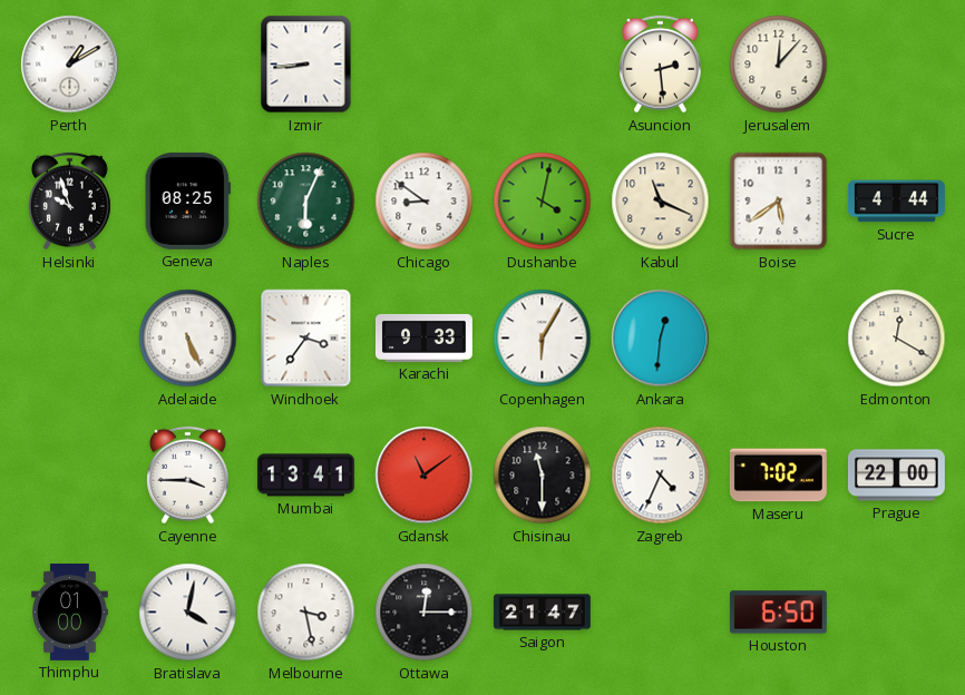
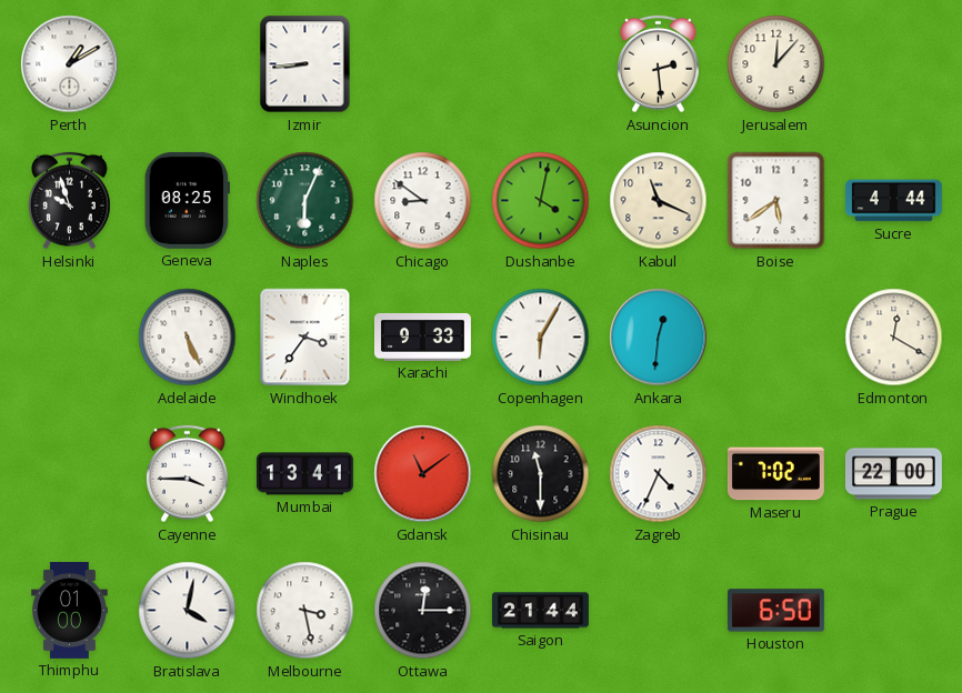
Saigon: 21:47 -> 21:44 (540, 611)
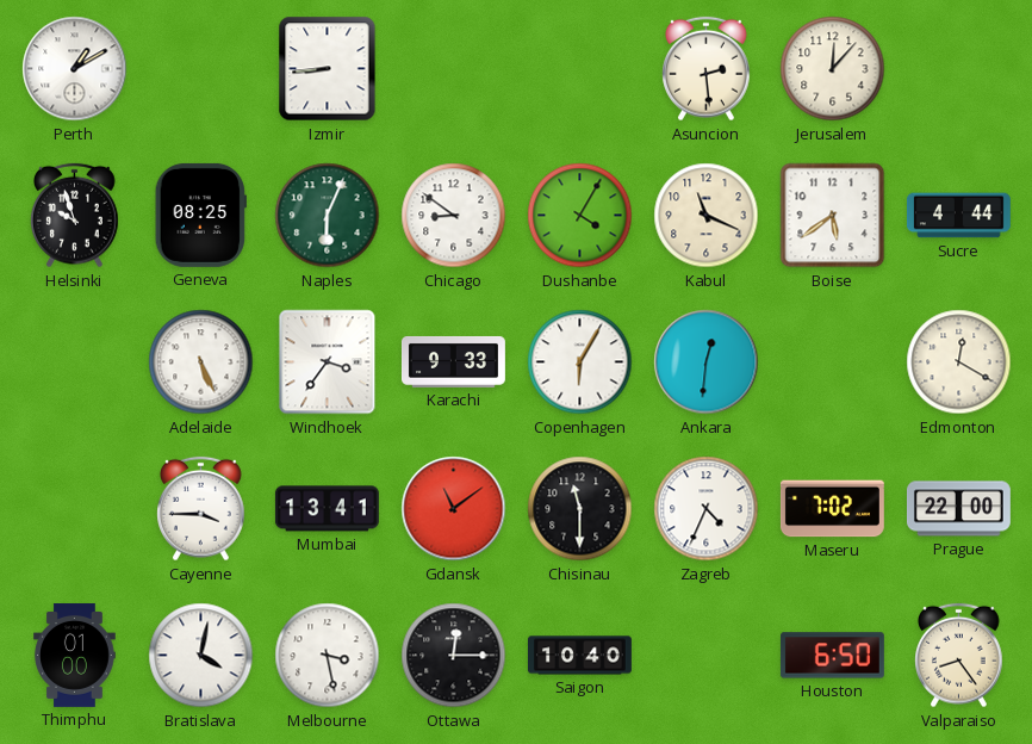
Dushanbe: 4:02 -> 4:05 (580, 216)
Saigon: 21:44 -> 10:40 (579, 656)
Valparaiso: none -> 8:24 (959, 656)
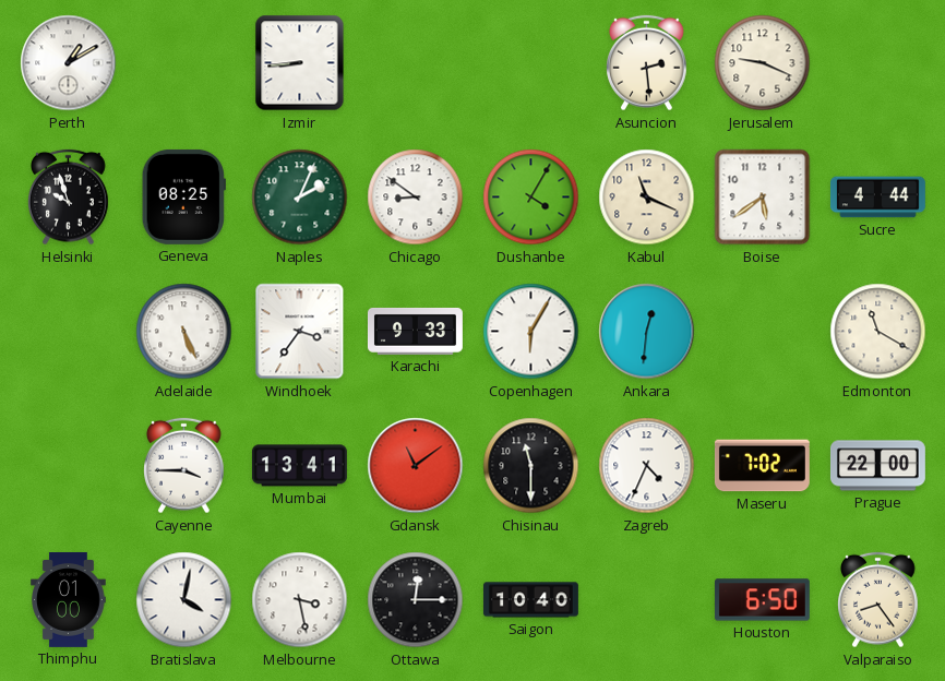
Jerusalem: 12:07 -> 9:19 (763, 63)
Naples: 6:04 -> 2:04 (300, 198)
Edmonton: 12:20 -> 11:20 (878, 332)
